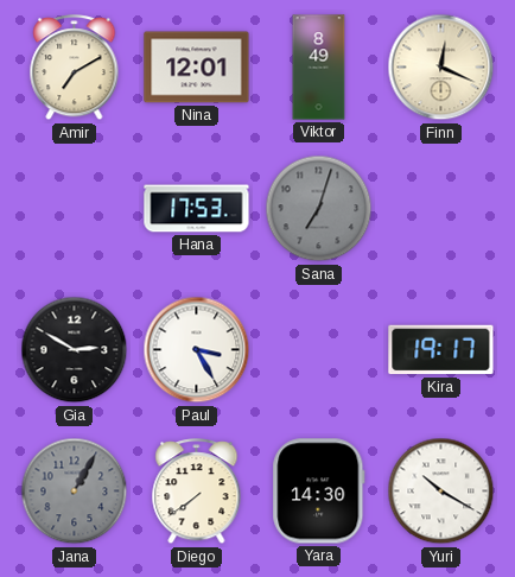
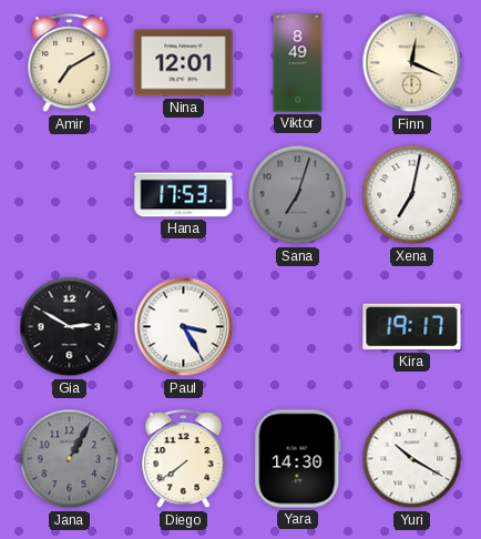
Xena: none -> 7:02 (412, 195)
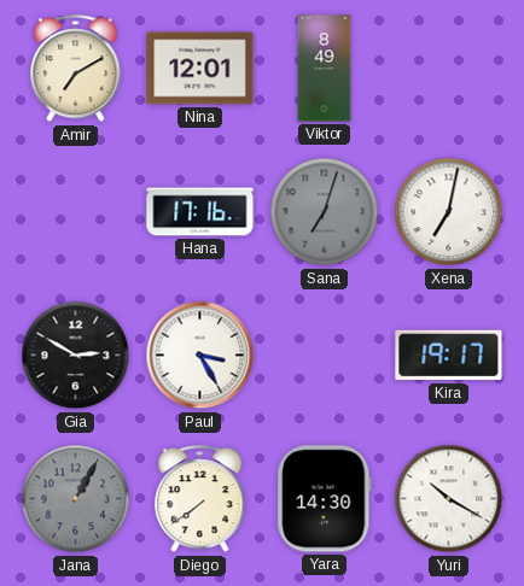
Finn: 12:19 -> none (412, 63)
Hana: 17:53 -> 17:16 (200, 212)
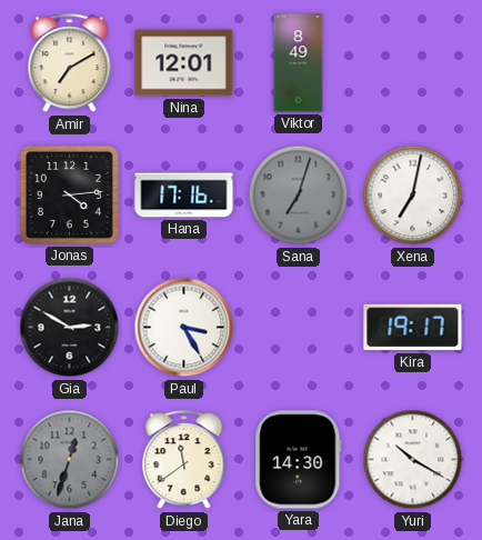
Jonas: none -> 4:14 (69, 194)
Jana: 1:05 -> 12:33 (70, 460)
Diego: 7:39 -> 11:39 (184, 460)
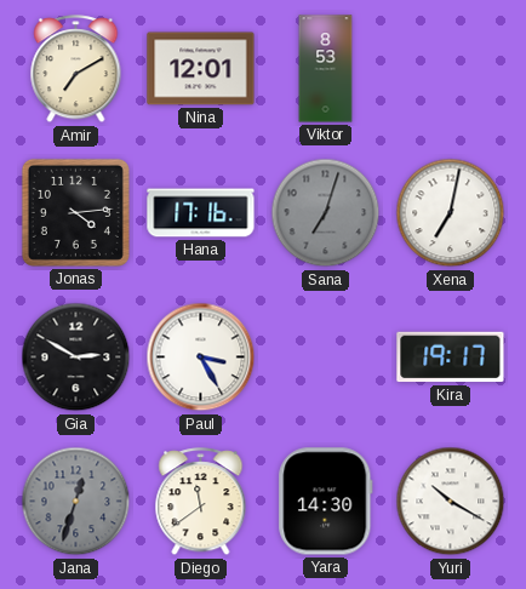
Viktor: 8:49 -> 8:53 (326, 69)
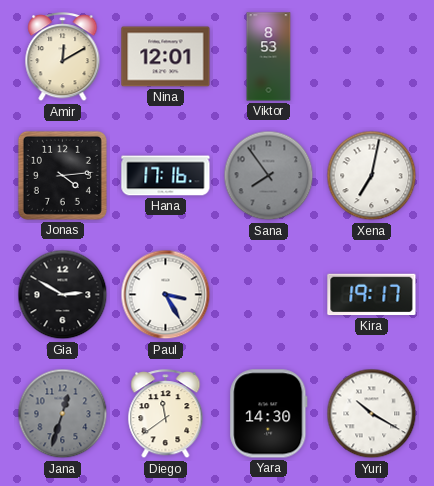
Amir: 7:10 -> 12:10 (63, 57)
Sana: 7:03 -> 7:54 (269, 176)
